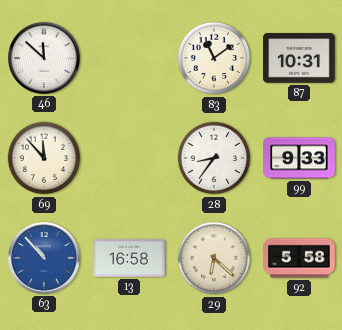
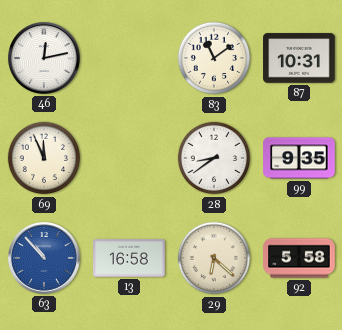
46: 11:52 -> 12:13 (45, 59)
69: 11:53 -> 11:56 (44, 158)
28: 8:36 -> 8:39 (214, 158)
99: 9:33 -> 9:35 (299, 158)
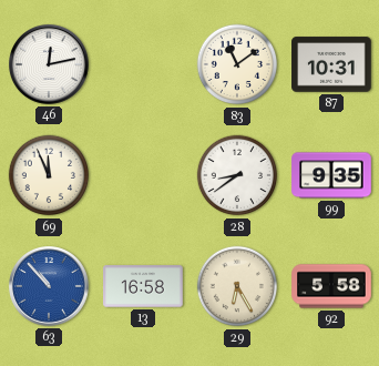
29: 6:22 -> 6:25 (237, 286)
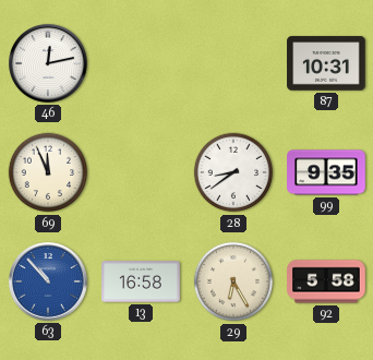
83: 11:09 -> none (237, 64)
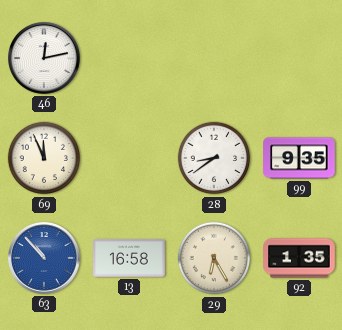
87: 10:31 -> none (326, 63)
92: 5:58 -> 1:35 (299, 258)
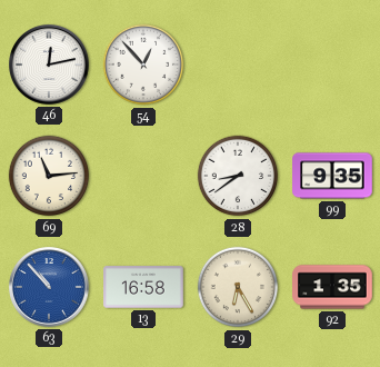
54: none -> 12:53 (143, 65)
69: 11:56 -> 11:14 (49, 176)
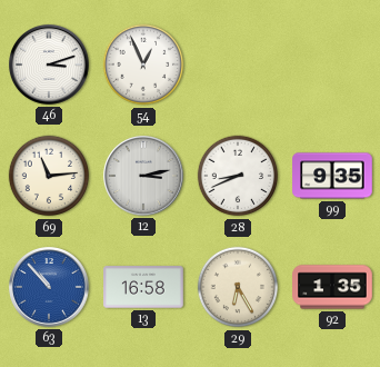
46: 12:13 -> 3:12 (50, 66)
54: 12:53 -> 12:56 (143, 65)
12: none -> 3:13 (144, 177)
28: 8:39 -> 8:41 (238, 176)
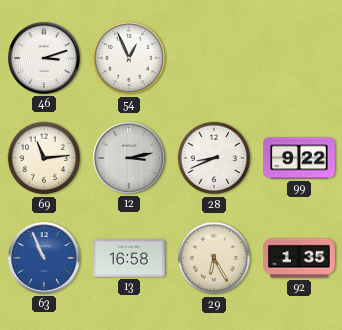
99: 9:35 -> 9:22 (299, 158)
63: 10:53 -> 10:56 (45, 259)
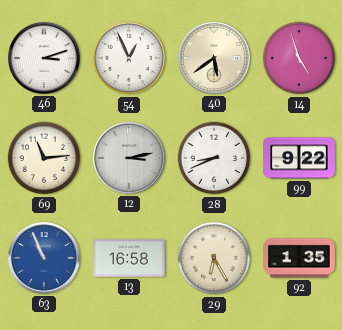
40: none -> 5:39 (215, 59)
14: none -> 4:57 (299, 58)
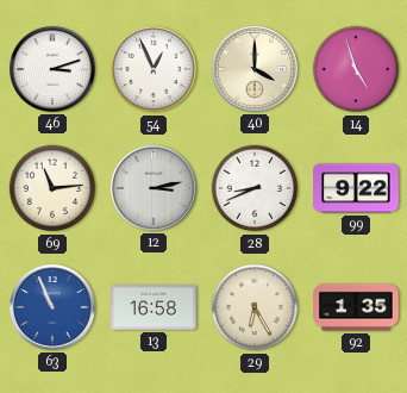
40: 5:39 -> 4:00 (256, 70)
